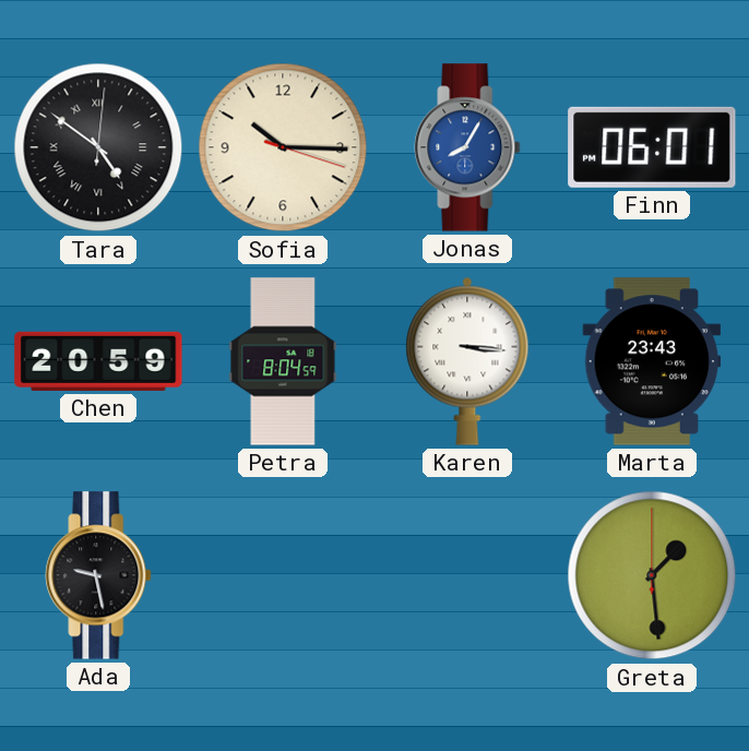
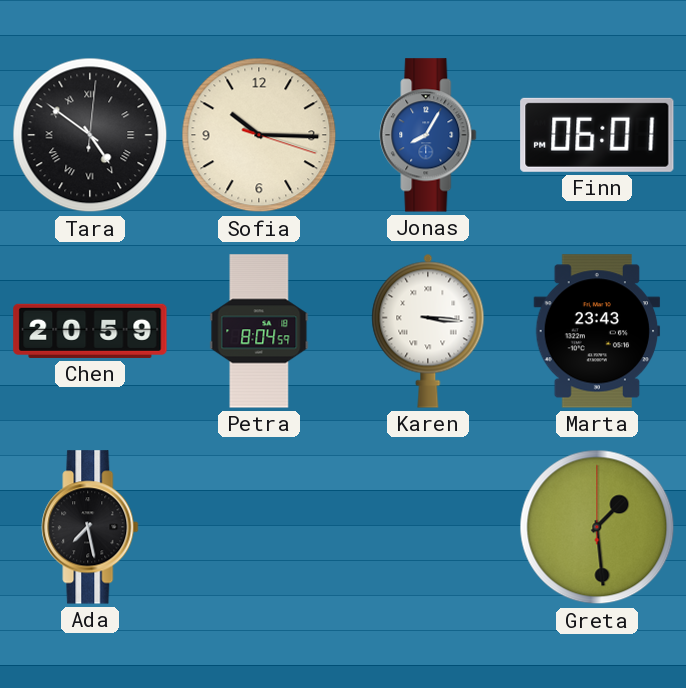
Ada: 9:28 -> 7:28 (90, 527)
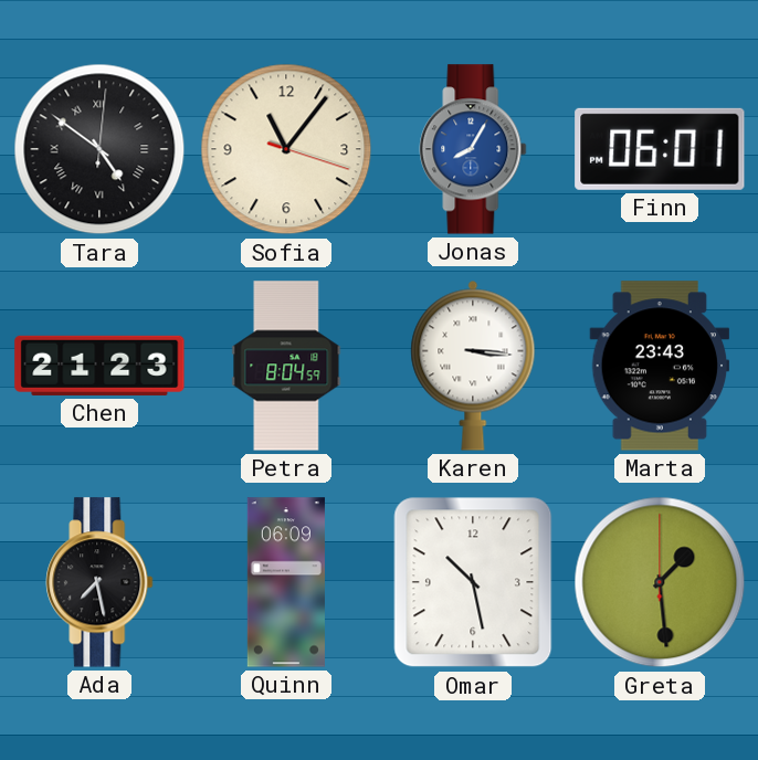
Sofia: 10:15 -> 11:06 (286, 149)
Chen: 20:59 -> 21:23 (99, 366)
Quinn: none -> 06:09 (286, 582)
Omar: none -> 10:28 (473, 582)
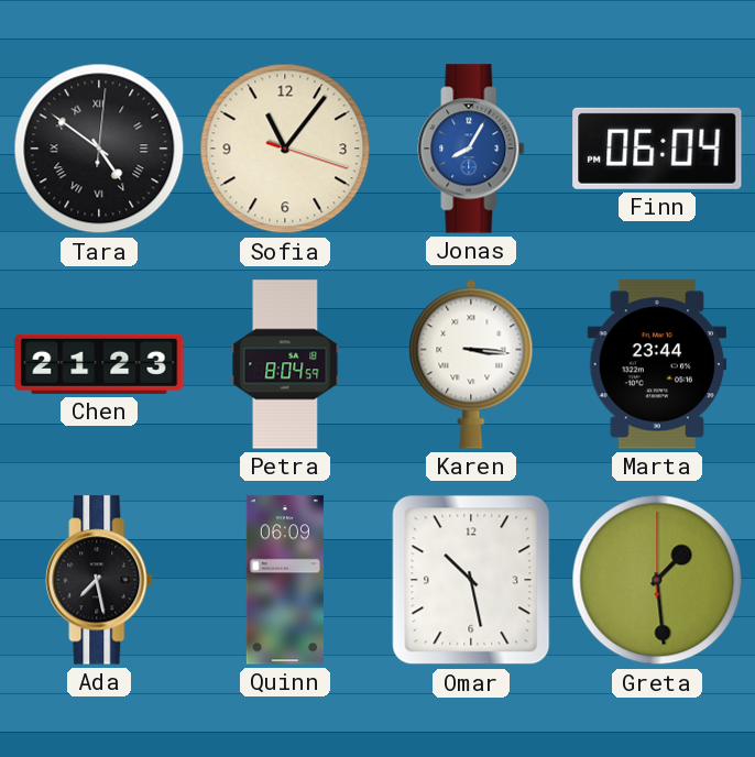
Finn: 06:01 -> 06:04 (657, 149)
Marta: 23:43 -> 23:44 (657, 364)
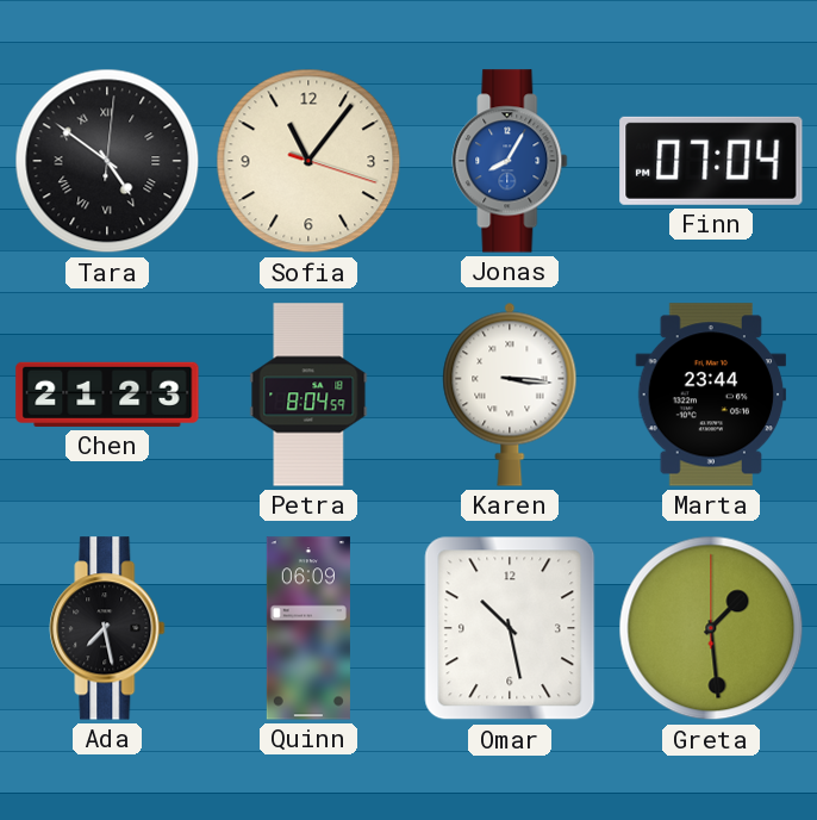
Finn: 06:04 -> 07:04 (711, 161)
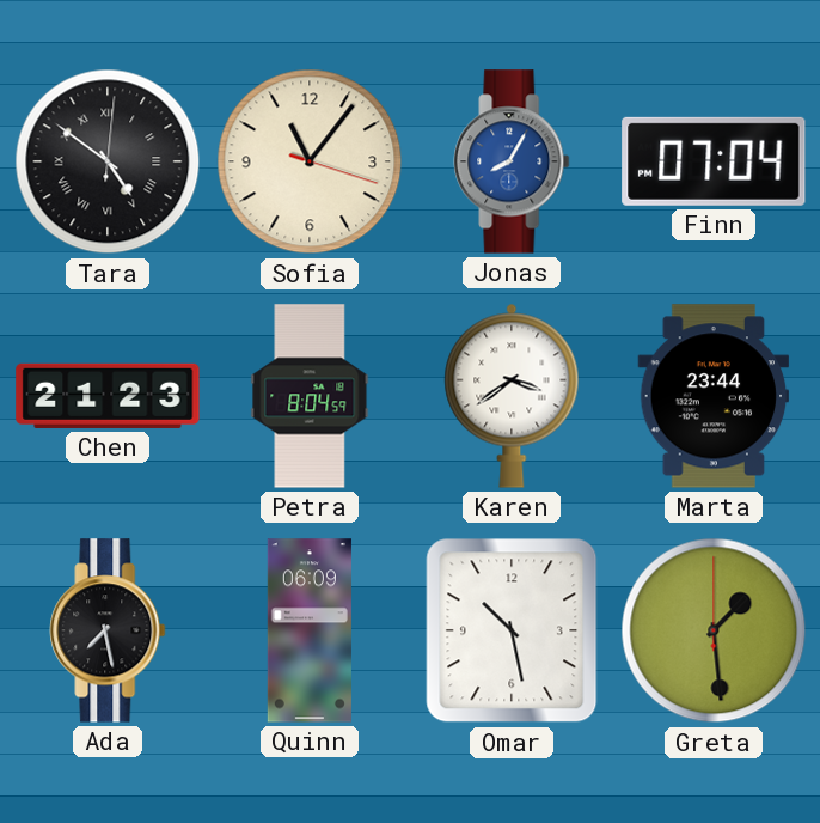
Karen: 3:16 -> 3:39 (512, 396)
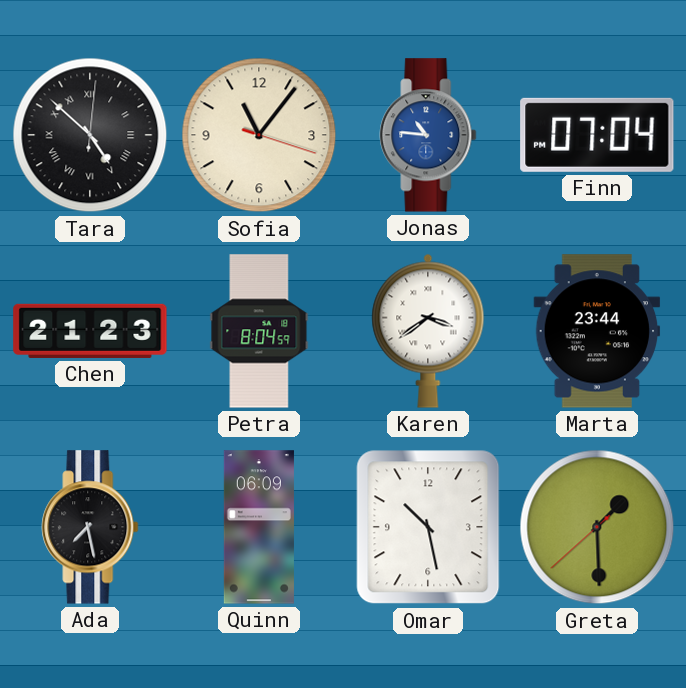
Tara: 4:51 -> 4:52 (90, 135)
Jonas: 8:05 -> 10:46 (428, 135)
Greta: 1:29:00 -> 1:29:38 (597, 527)
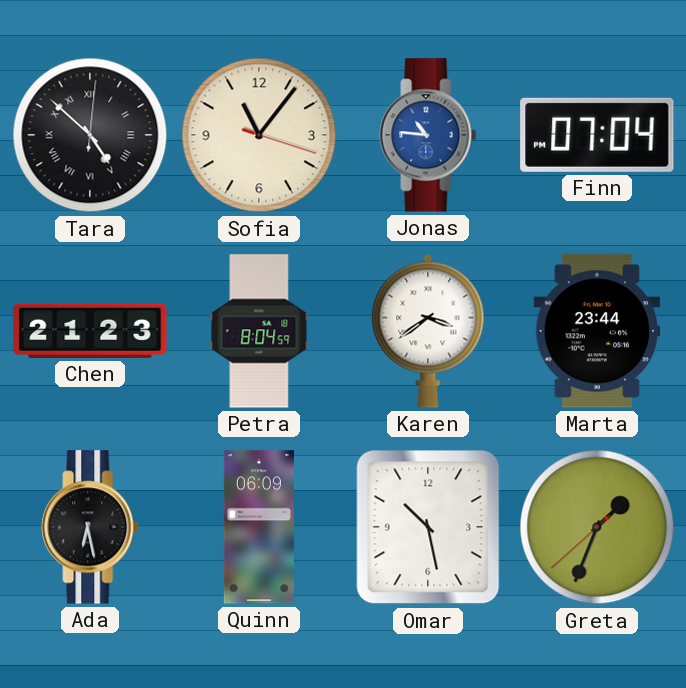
Ada: 7:28 -> 6:28 (90, 527)
Greta: 1:29 -> 1:33 (597, 527)
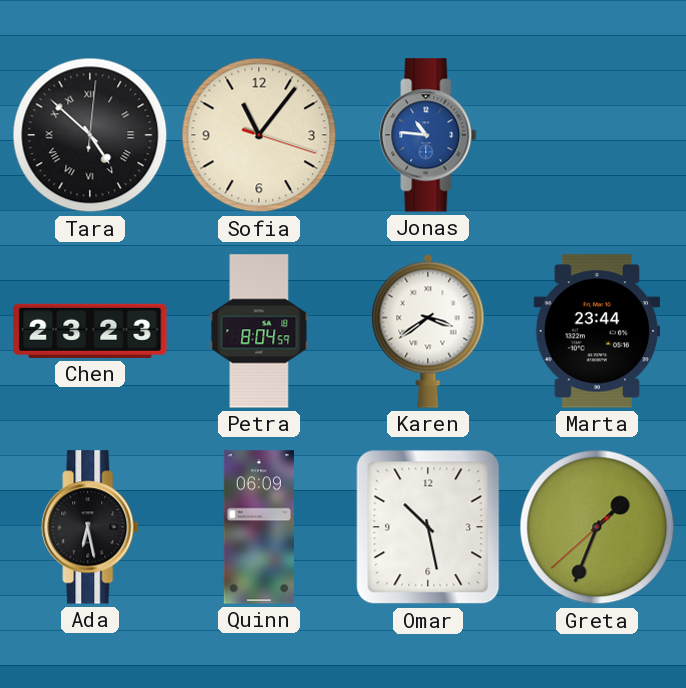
Finn: 07:04 -> none (597, 135)
Chen: 21:23 -> 23:23 (90, 331)
